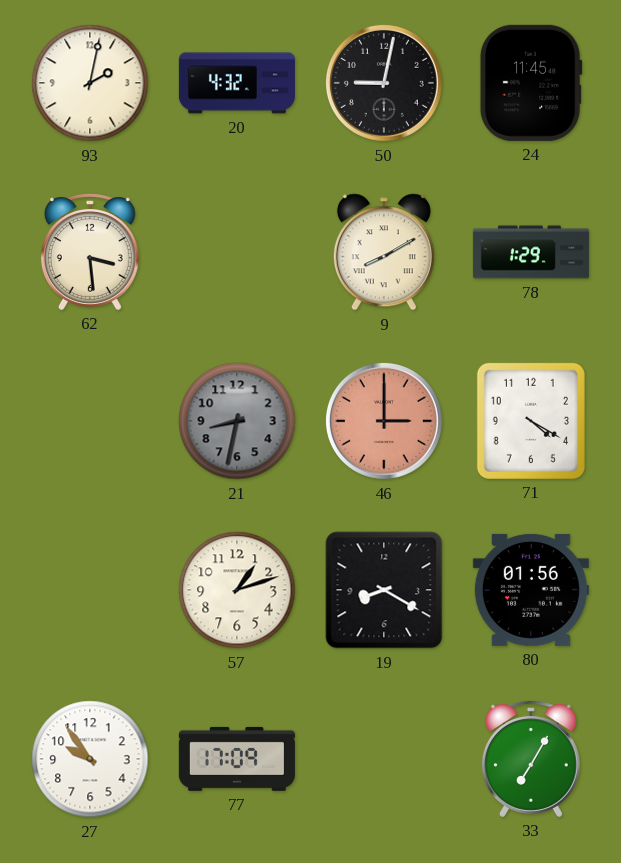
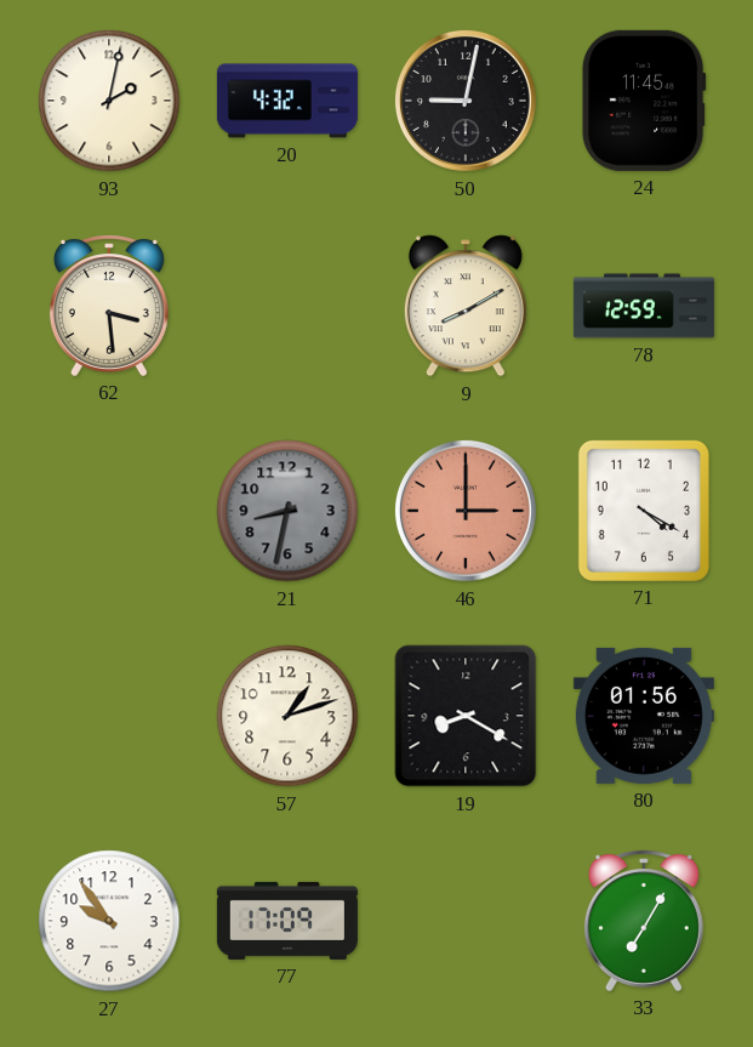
78: 1:29 -> 12:59 (644, 306)
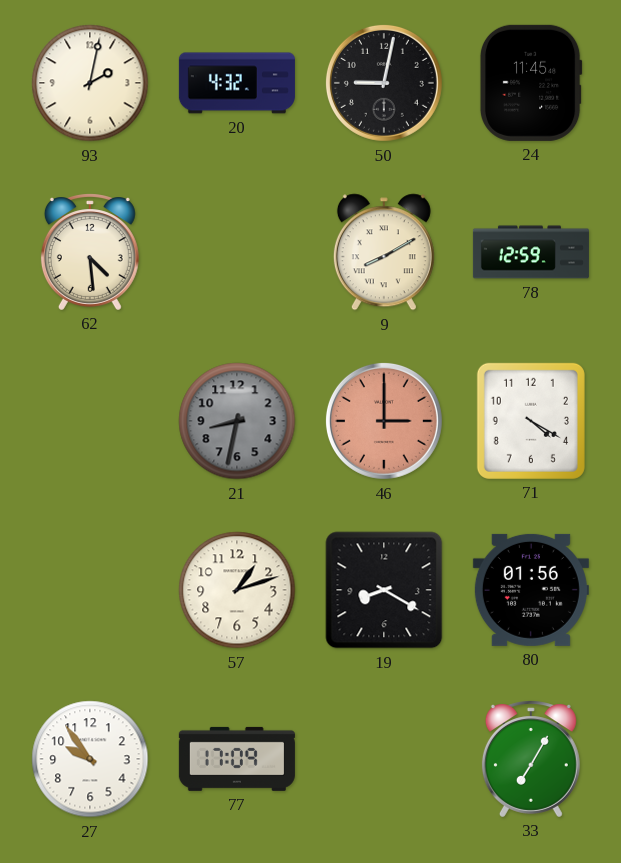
62: 3:29 -> 4:29 (90, 252)
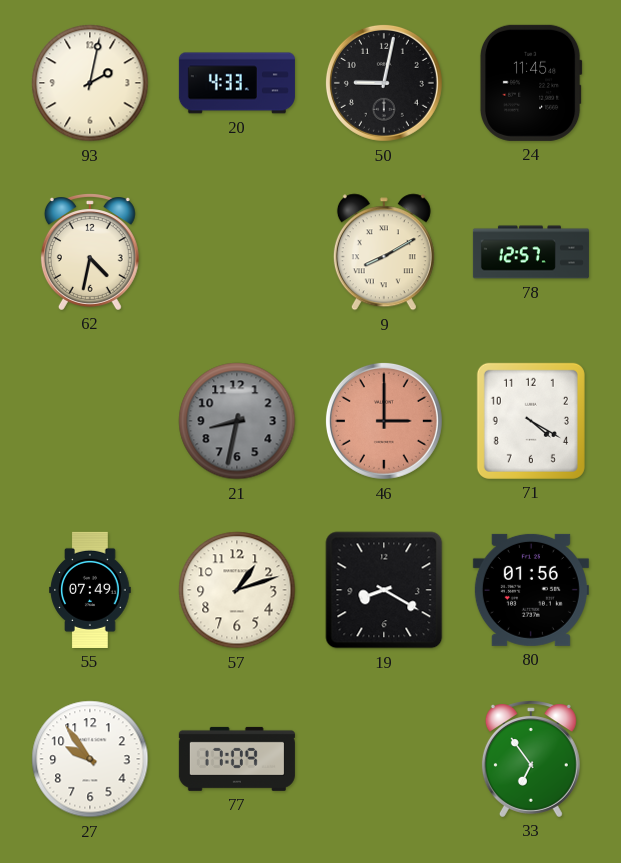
20: 4:32 -> 4:33 (237, 83)
62: 4:29 -> 4:32 (90, 252)
78: 12:59 -> 12:57 (531, 252)
55: none -> 07:49 (90, 590)
33: 7:05 -> 6:54 (531, 759)
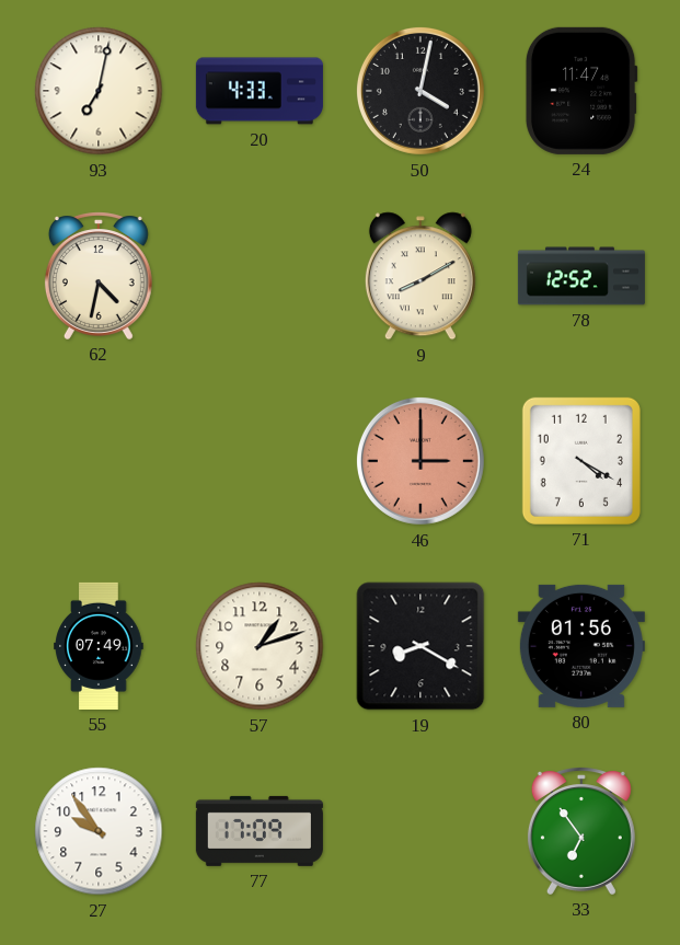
93: 2:02 -> 7:02 (99, 91)
50: 9:02 -> 4:02 (420, 91)
24: 11:45 -> 11:47 (581, 91)
78: 12:57 -> 12:52 (581, 276)
21: 8:32 -> none (237, 421)
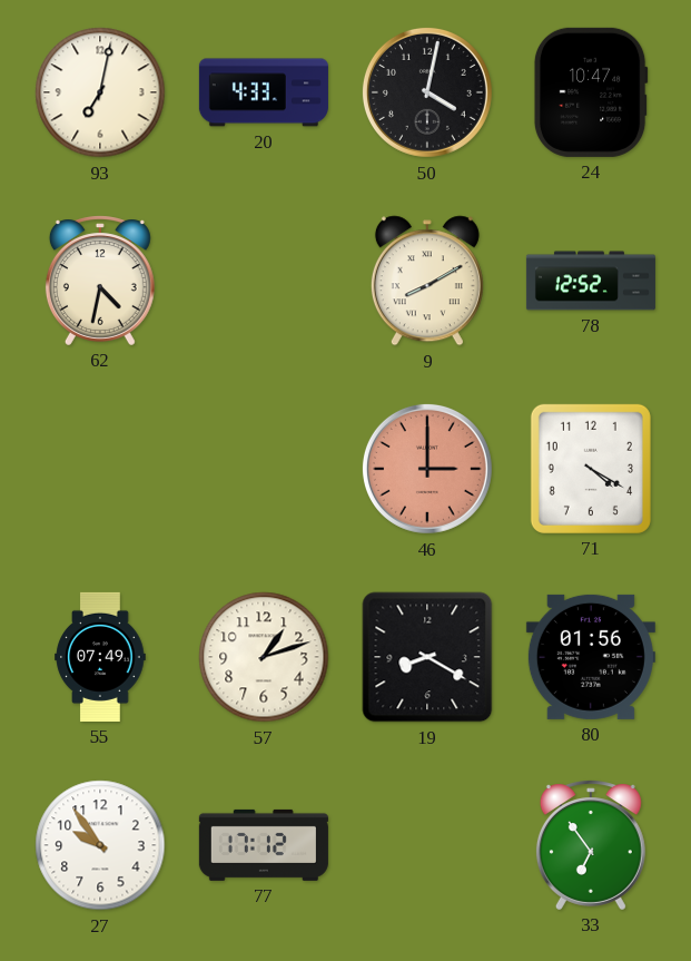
24: 11:47 -> 10:47 (591, 92)
77: 17:09 -> 17:12 (264, 845)
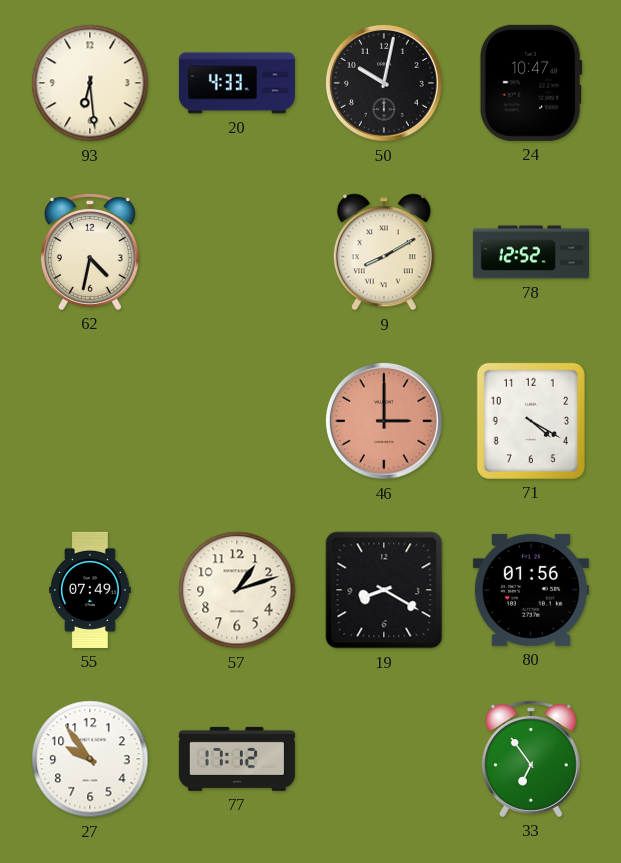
93: 7:02 -> 6:29 (90, 83)
50: 4:02 -> 10:02 (384, 83)
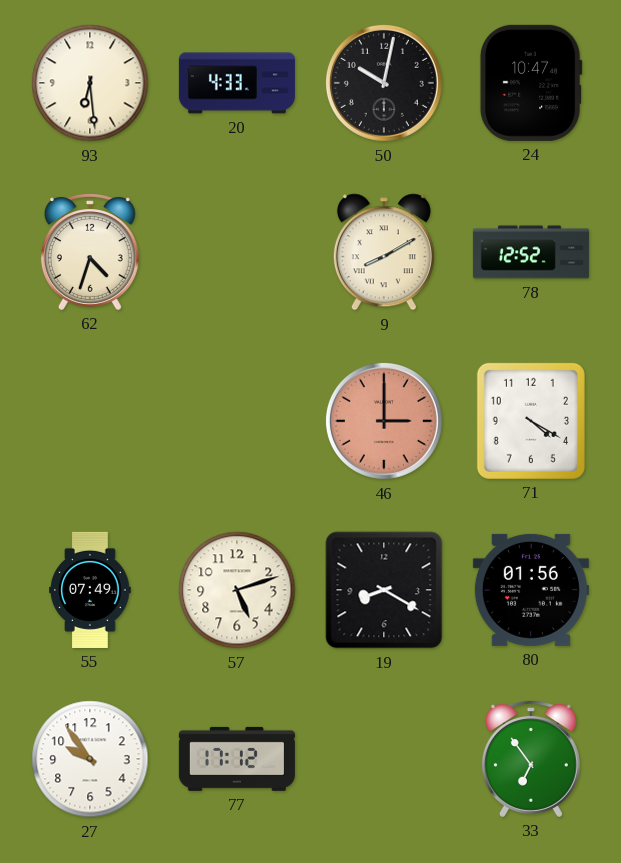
62: 4:32 -> 4:33 (90, 252)
57: 1:12 -> 5:12 (237, 590)
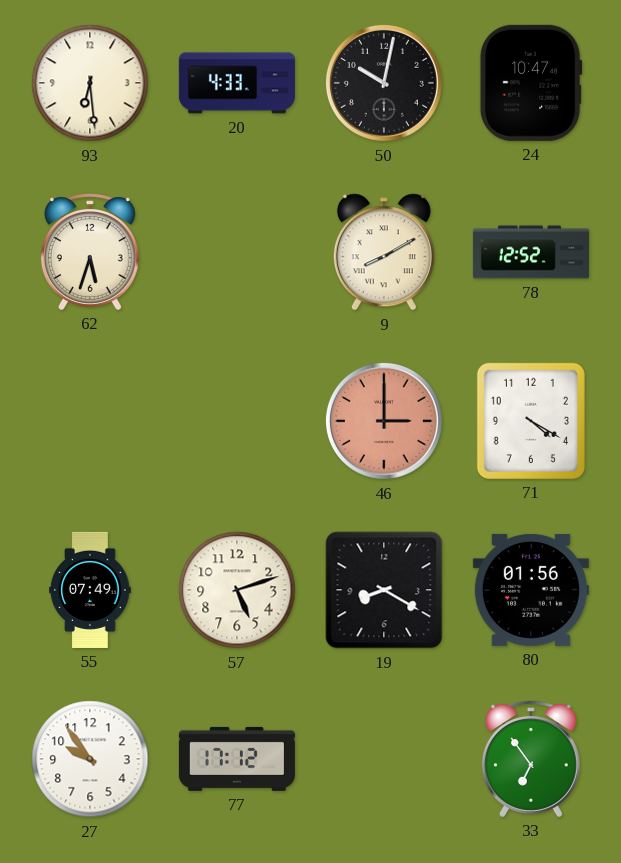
62: 4:33 -> 5:33 (90, 252)
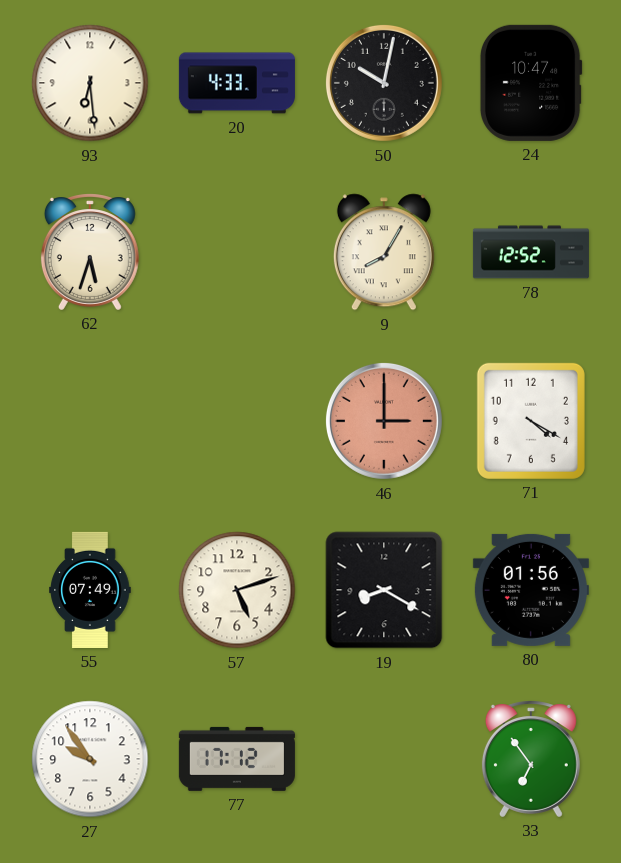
9: 8:10 -> 8:05 (384, 252)
